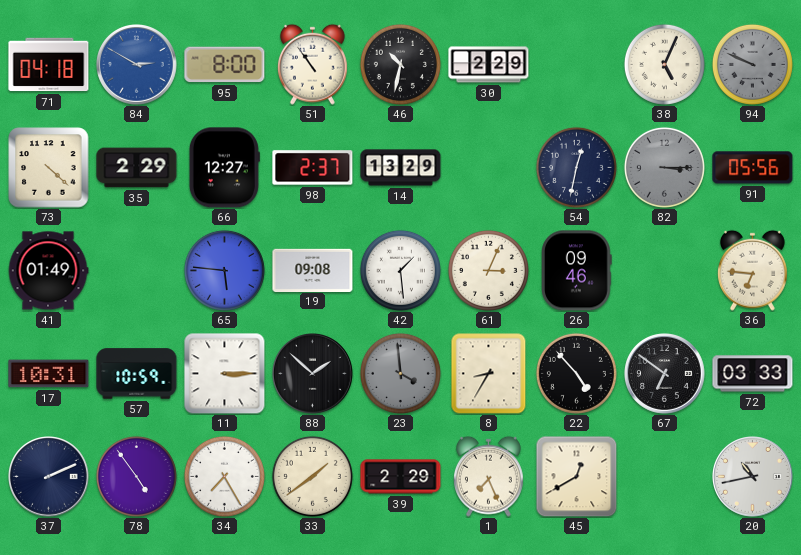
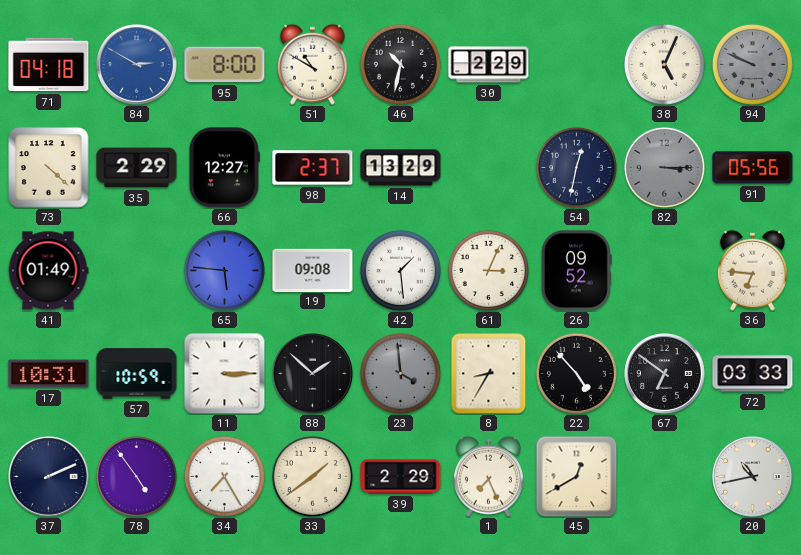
51: 10:54 -> 10:50 (312, 64)
26: 09:46 -> 09:52 (577, 271)
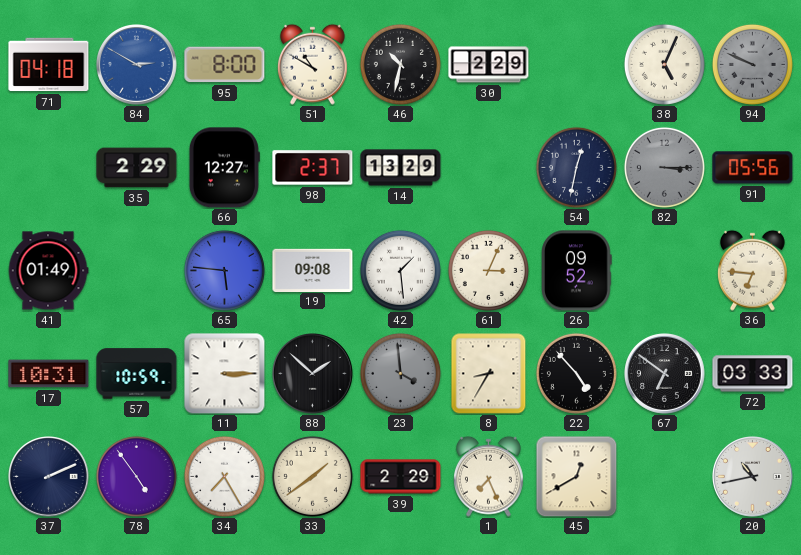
73: 4:22 -> none (49, 168)
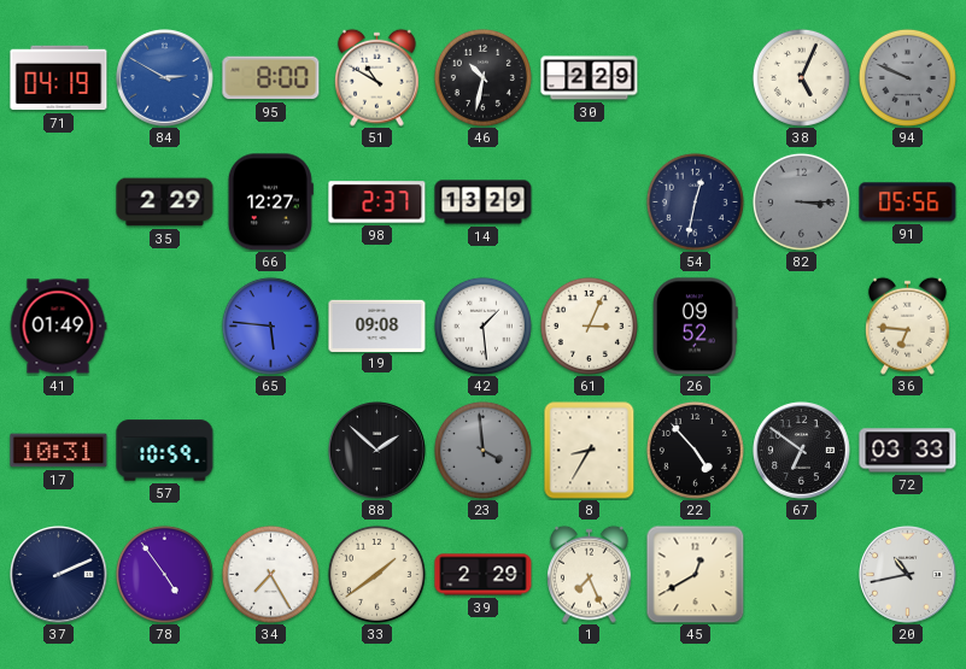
71: 04:18 -> 04:19 (59, 78)
11: 3:15 -> none (225, 374)
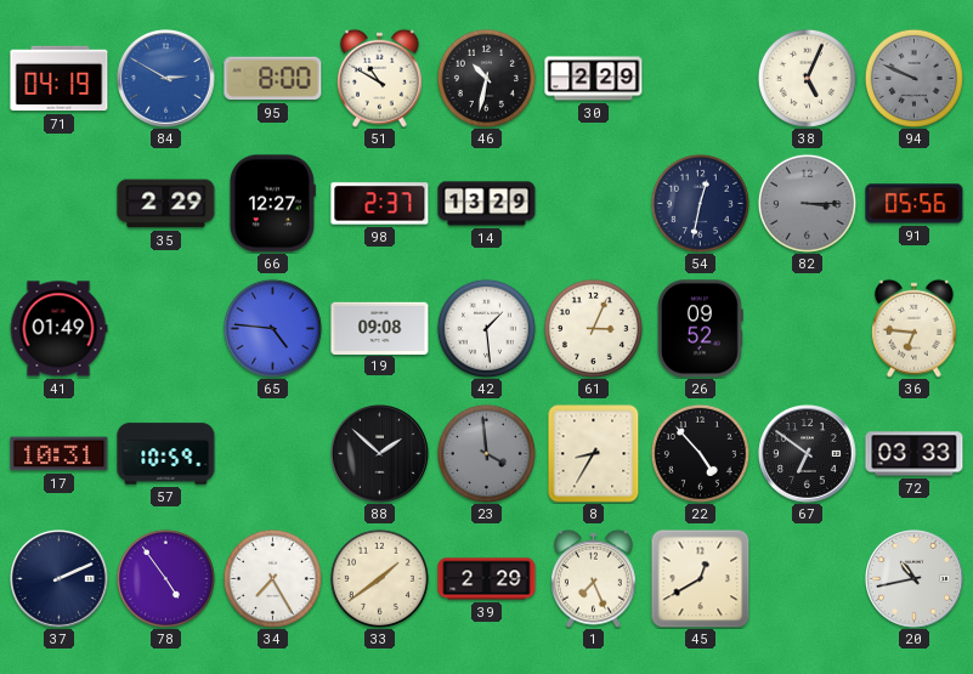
65: 5:46 -> 4:46 (272, 328)
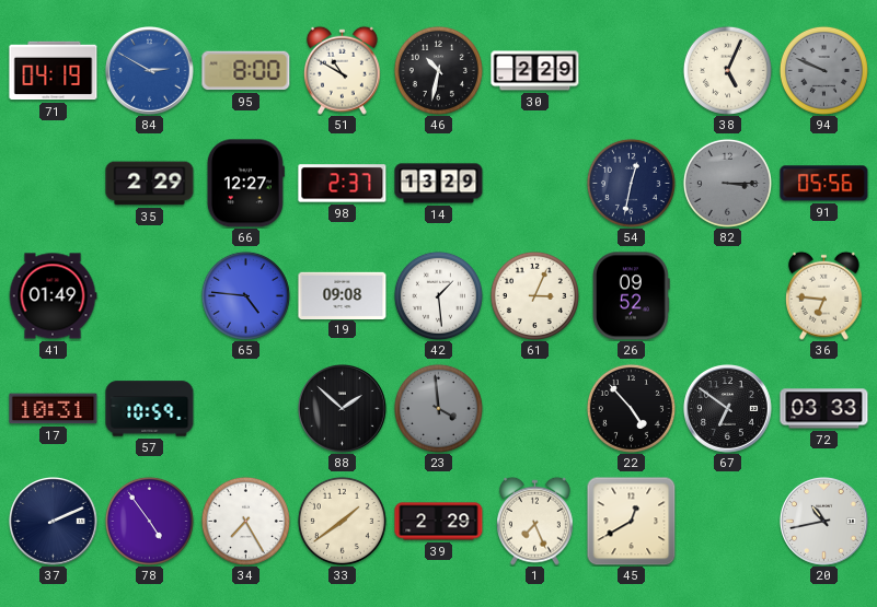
8: 8:35 -> none (594, 453)
